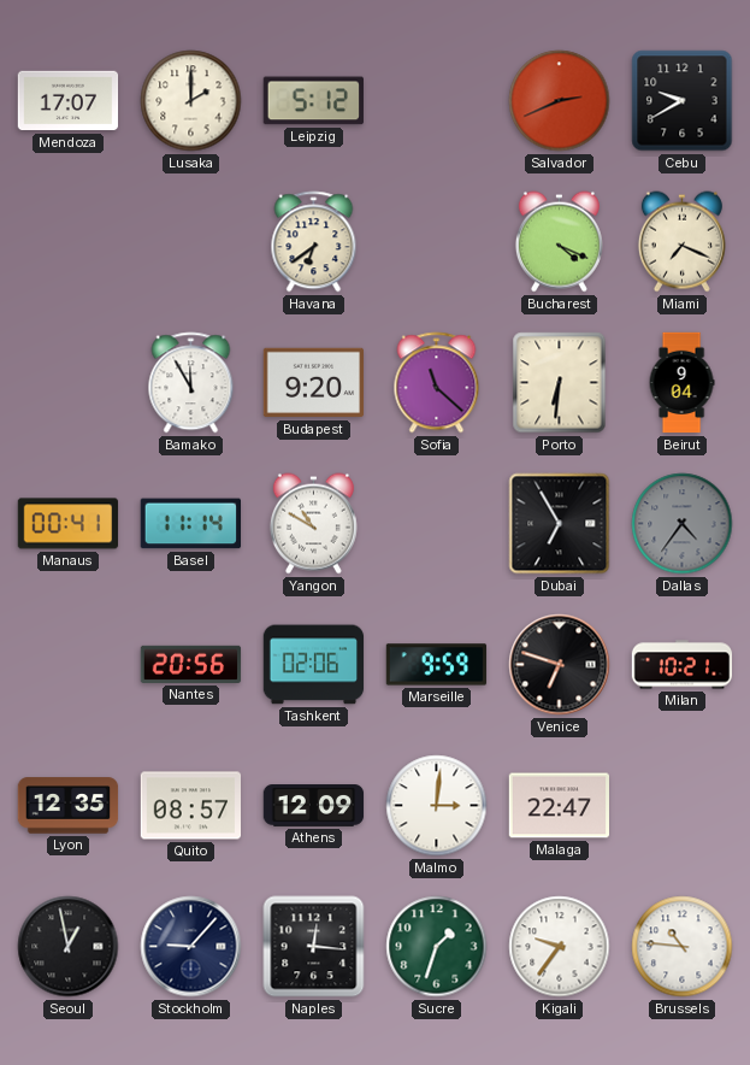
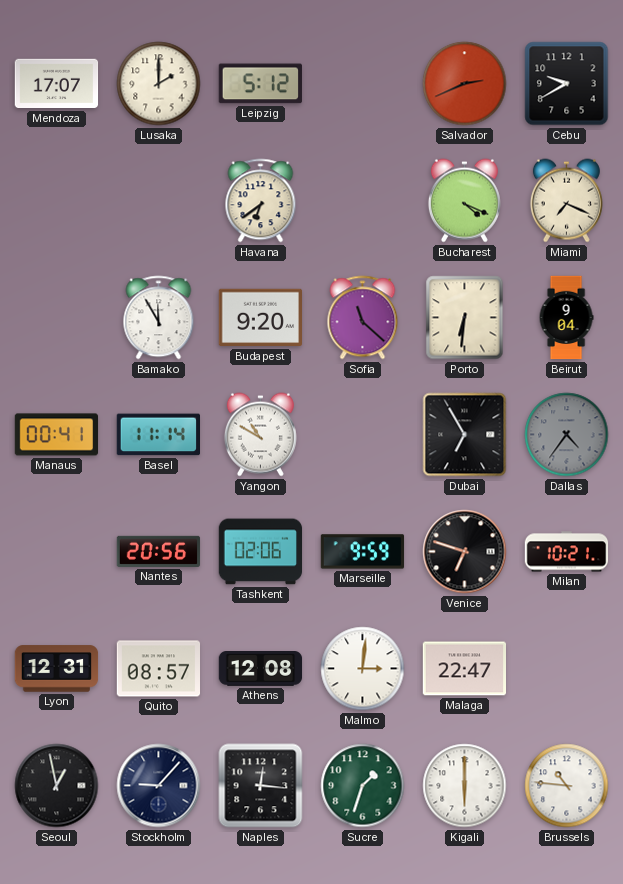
Lyon: 12:35 -> 12:31 (57, 669)
Athens: 12:09 -> 12:08 (261, 669)
Kigali: 9:36 -> 6:00 (465, 786)
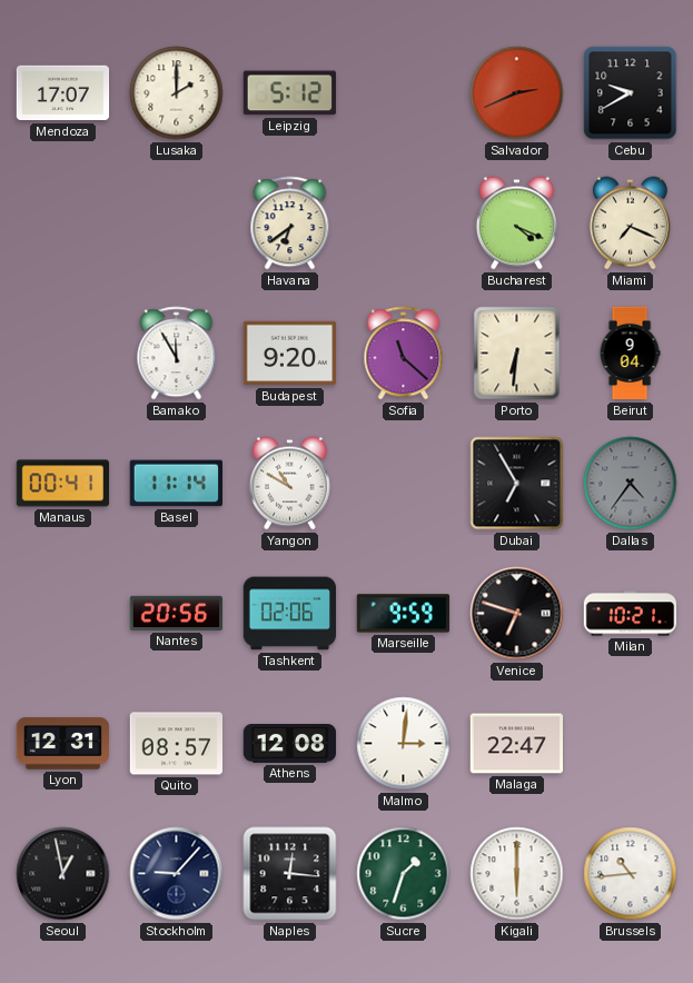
Brussels: 10:46 -> 10:44 (631, 874)
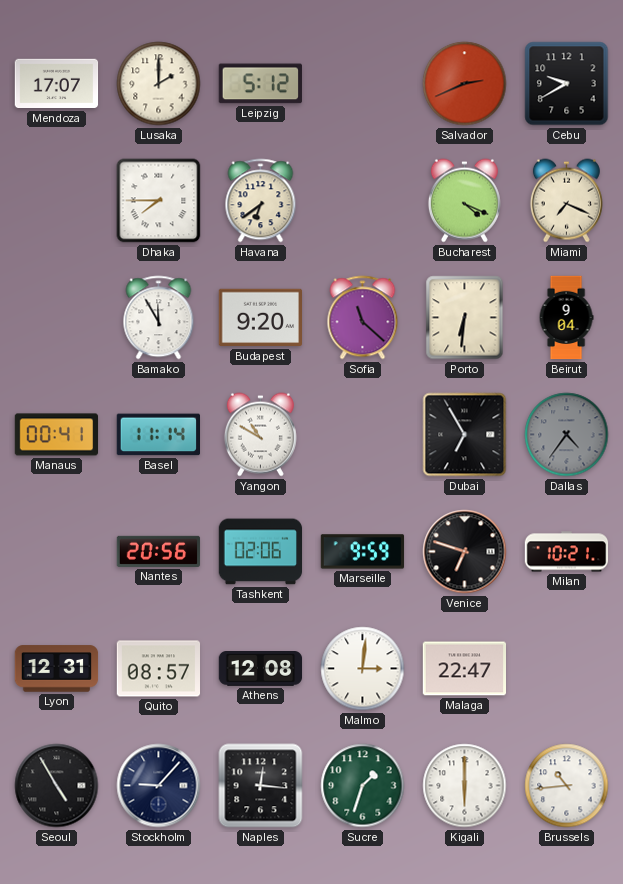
Dhaka: none -> 7:45 (159, 201)
Seoul: 12:58 -> 4:55 (57, 786)
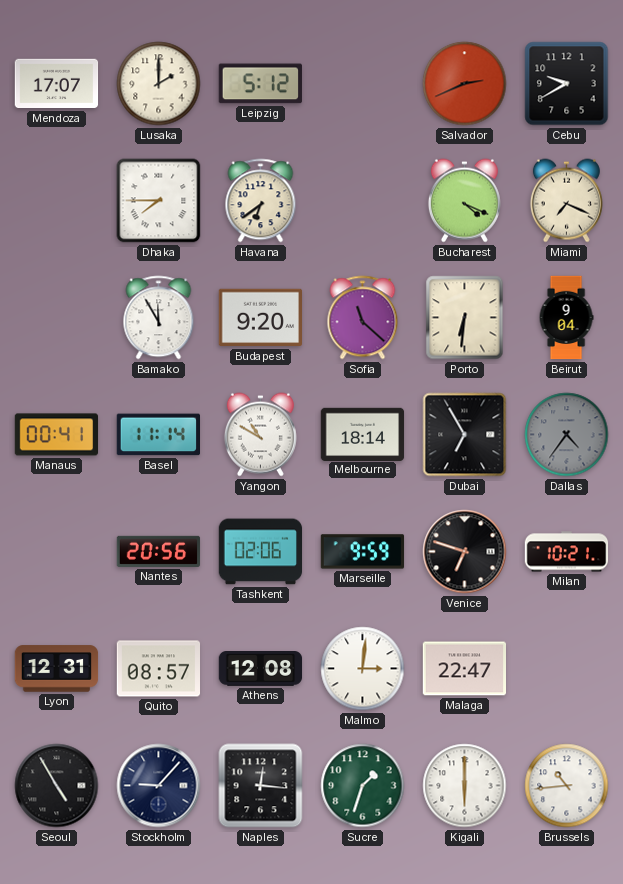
Melbourne: none -> 18:14 (363, 434)
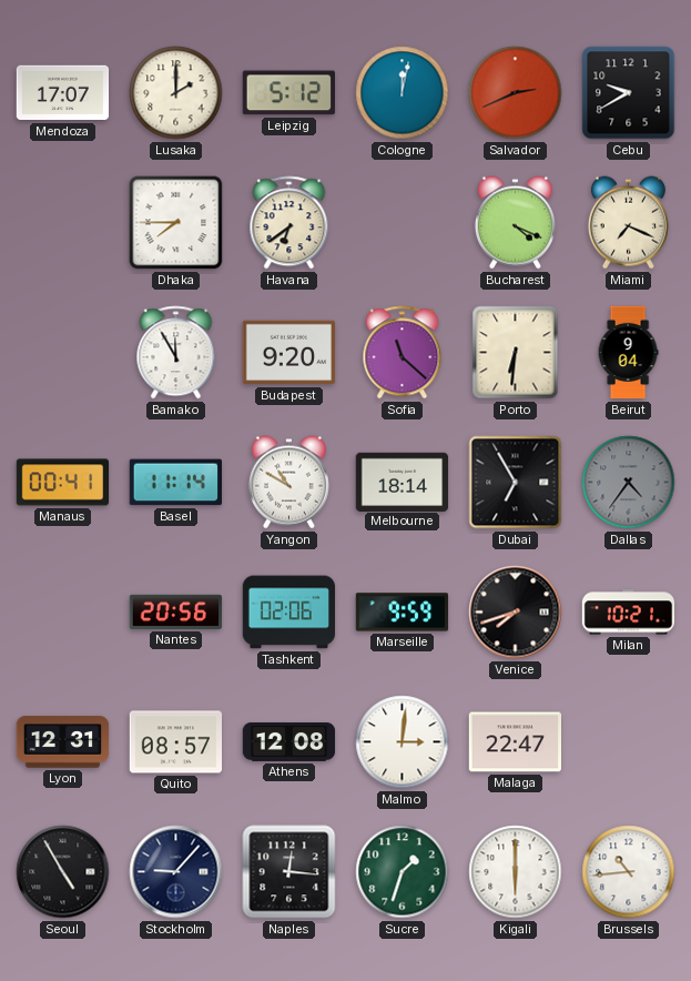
Cologne: none -> 12:02 (403, 93)
Venice: 6:48 -> 7:42 (516, 613)
